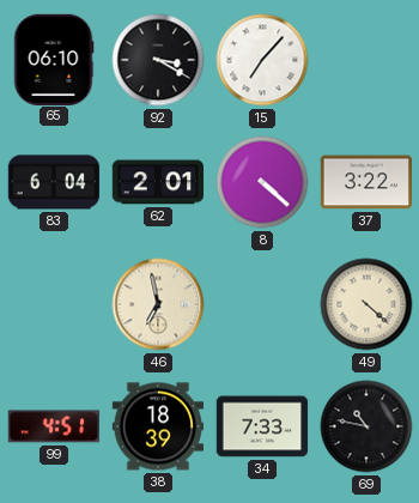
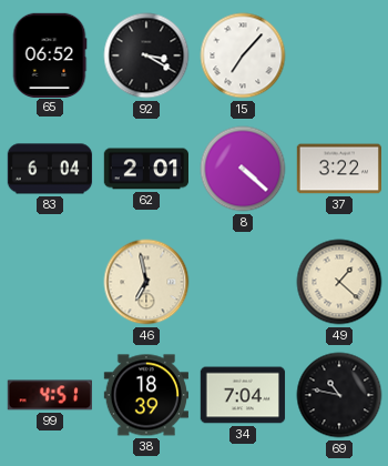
65: 06:10 -> 06:52 (50, 54)
49: 4:22 -> 1:22 (339, 282)
34: 7:33 -> 7:04 (243, 395)
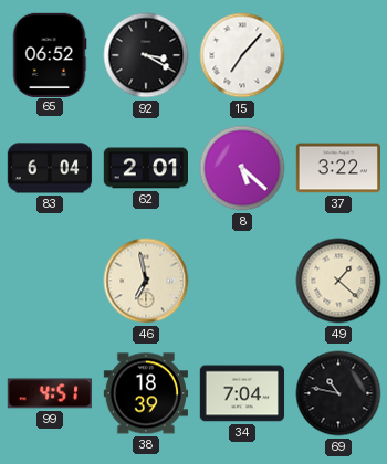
8: 4:22 -> 5:22 (242, 168)
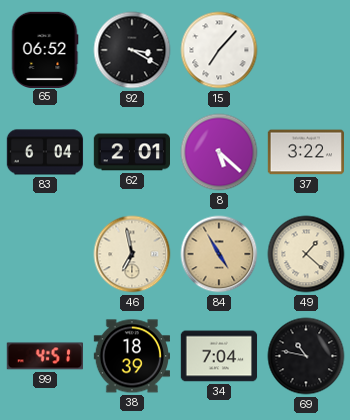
84: none -> 4:55 (219, 254)
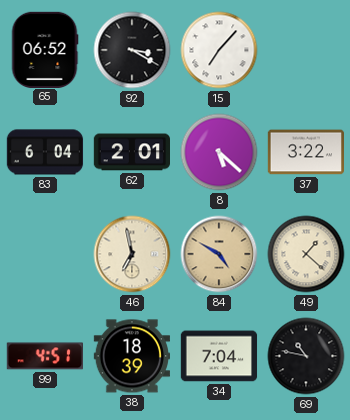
84: 4:55 -> 4:50 (219, 254)
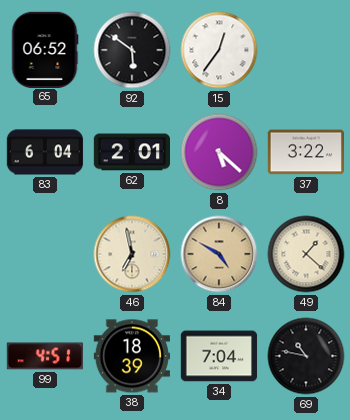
92: 3:20 -> 5:51 (132, 50)
15: 7:07 -> 12:36 (219, 50)
